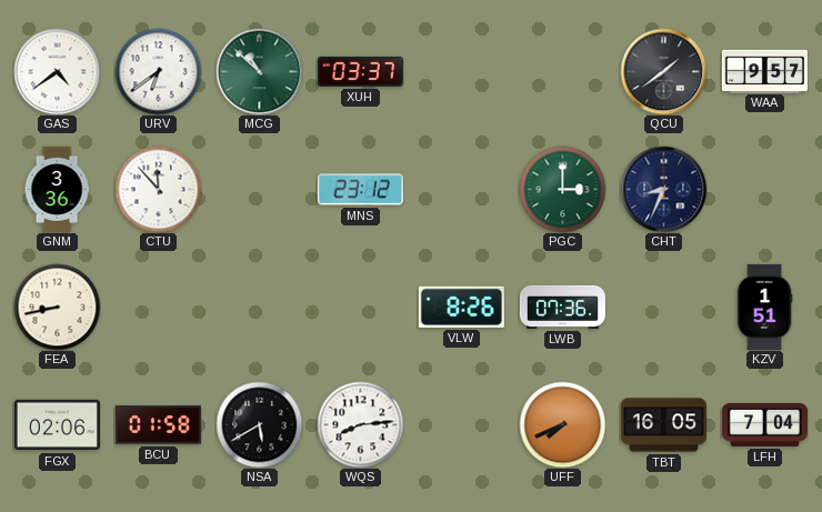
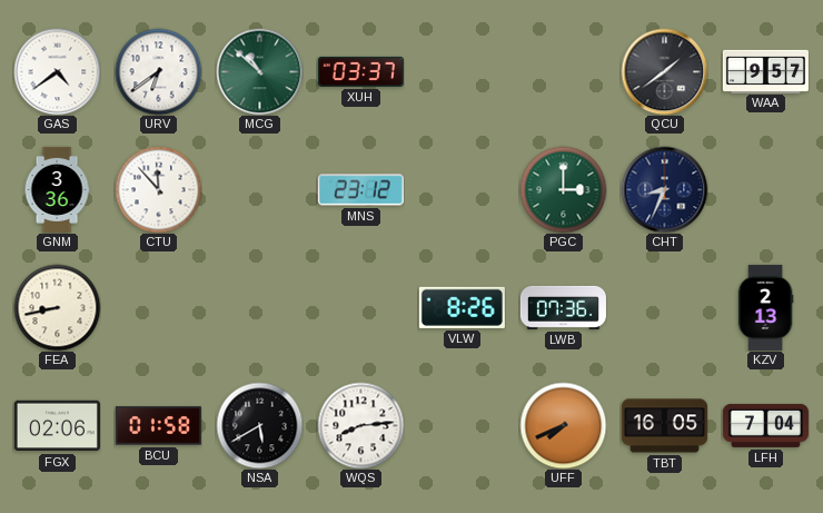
KZV: 1:51 -> 2:13 (765, 307)
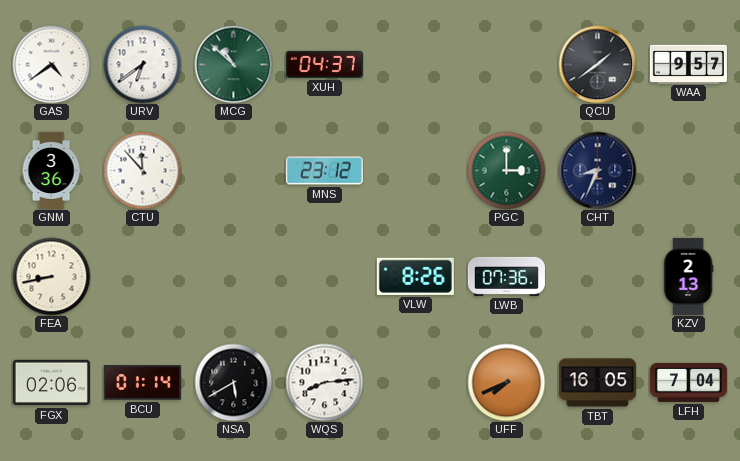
XUH: 03:37 -> 04:37 (324, 64)
BCU: 01:58 -> 01:14 (142, 383)
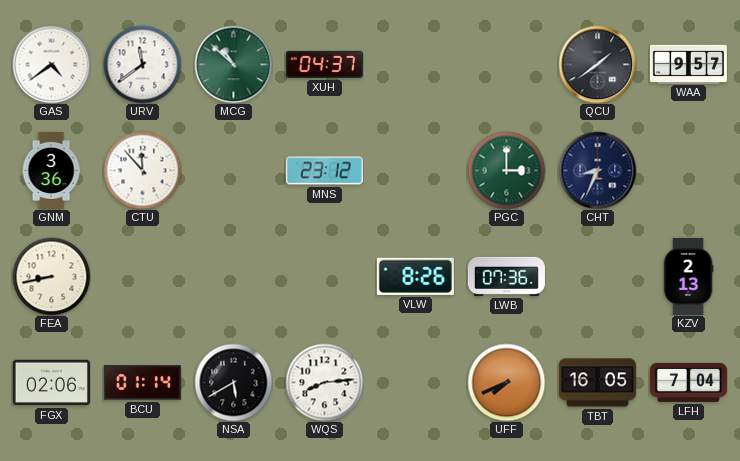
URV: 6:39 -> 11:39 (142, 64)
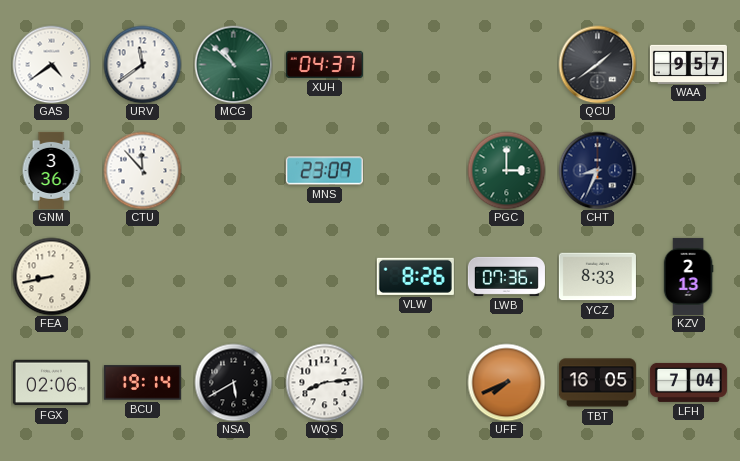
MNS: 23:12 -> 23:09 (324, 171)
YCZ: none -> 8:33 (597, 277)
BCU: 01:14 -> 19:14 (142, 383)
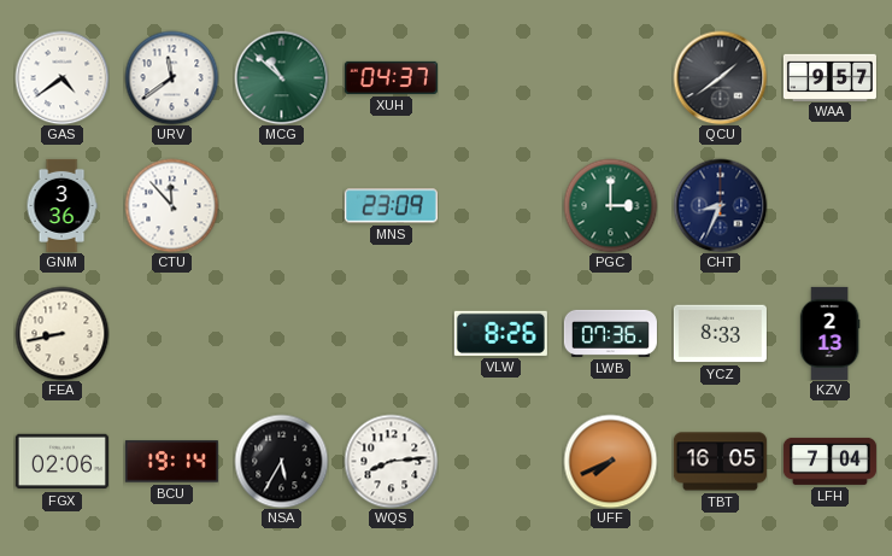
NSA: 5:40 -> 5:35 (281, 461)
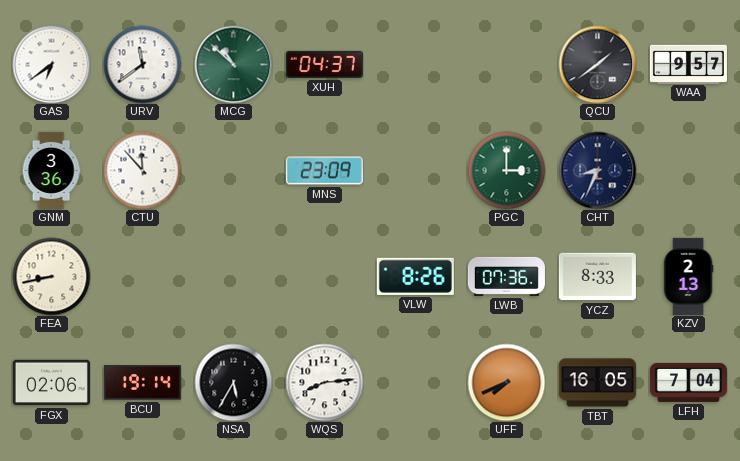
GAS: 4:39 -> 6:39 (51, 64)
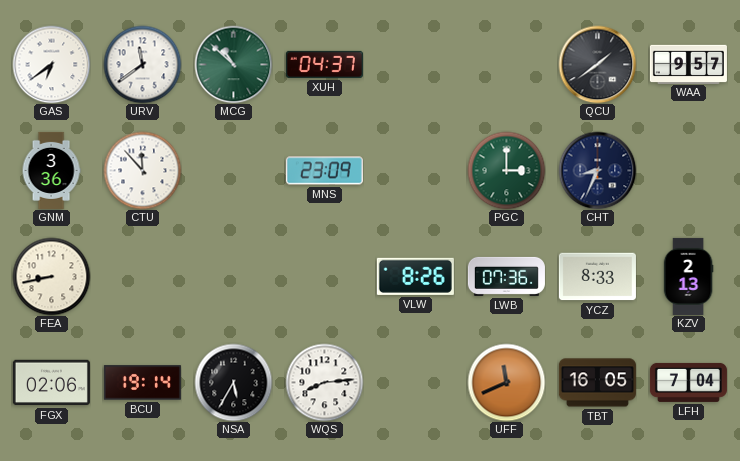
UFF: 7:41 -> 11:41 (506, 382)
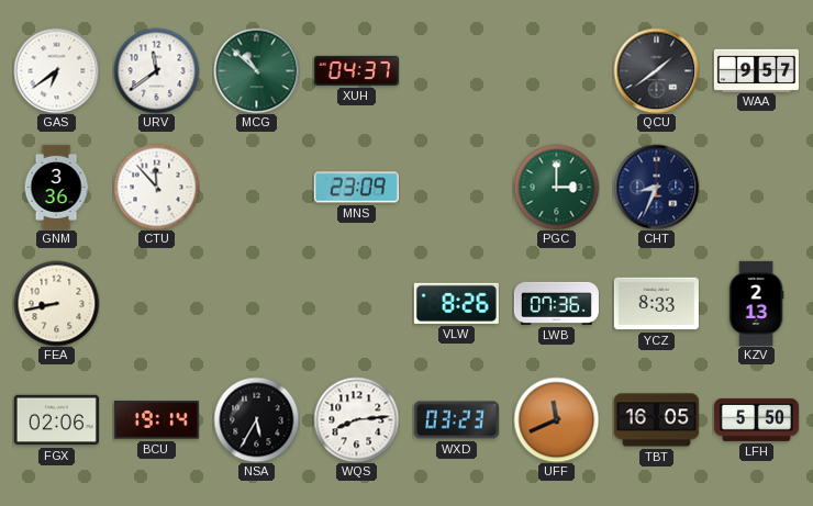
WXD: none -> 03:23 (456, 420)
LFH: 7:04 -> 5:50 (756, 419)
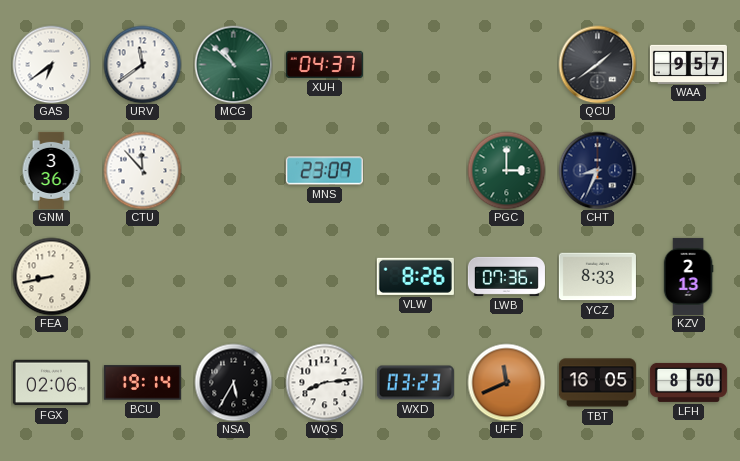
LFH: 5:50 -> 8:50 (688, 382)
